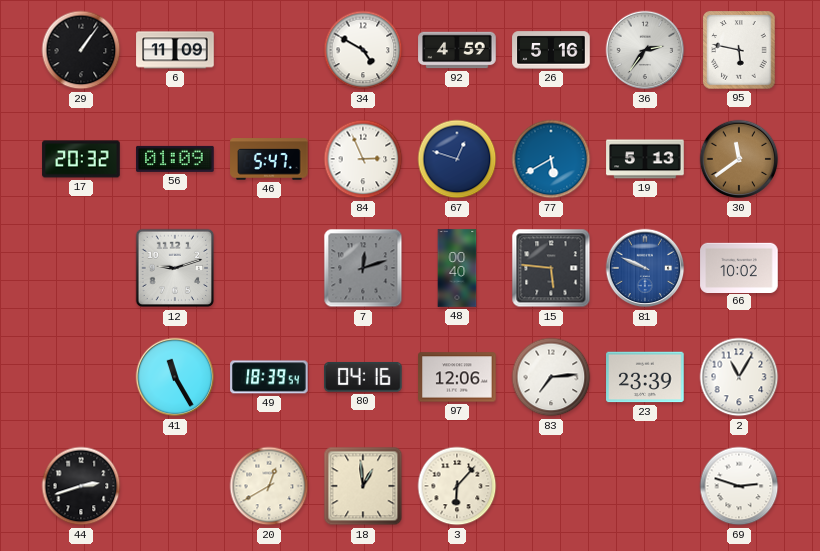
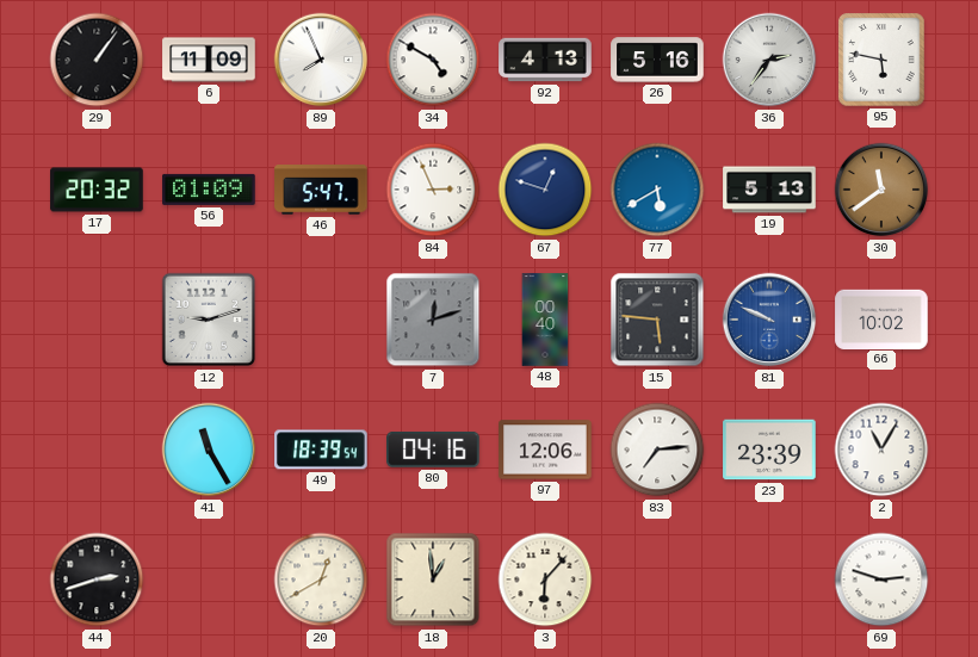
89: none -> 7:56 (321, 60)
92: 4:59 -> 4:13 (545, 60)
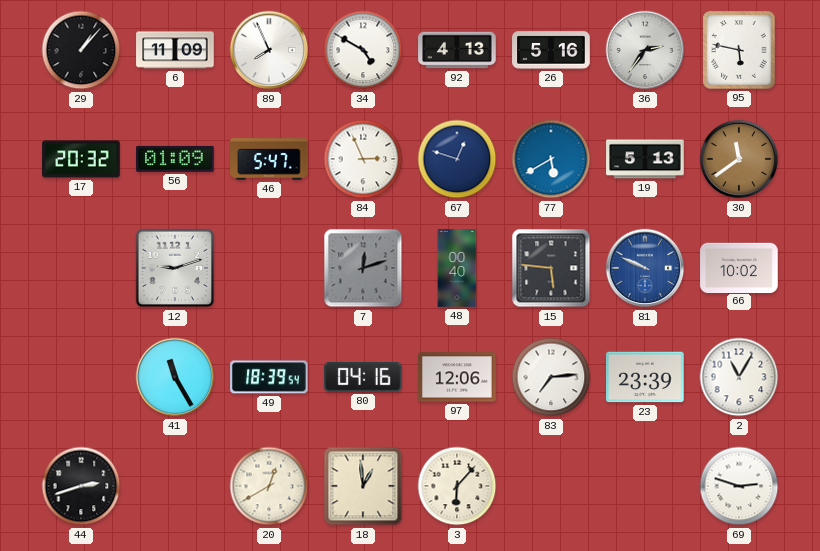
29: 1:06 -> 1:07 (81, 50)
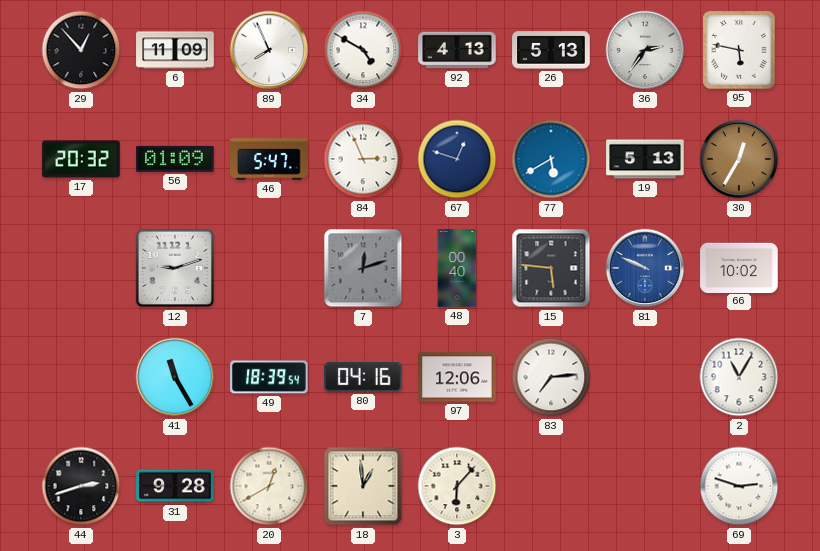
29: 1:07 -> 12:53 (81, 50)
26: 5:16 -> 5:13 (551, 50)
30: 11:39 -> 12:35 (739, 159)
23: 23:39 -> none (645, 377)
31: none -> 9:28 (175, 486)
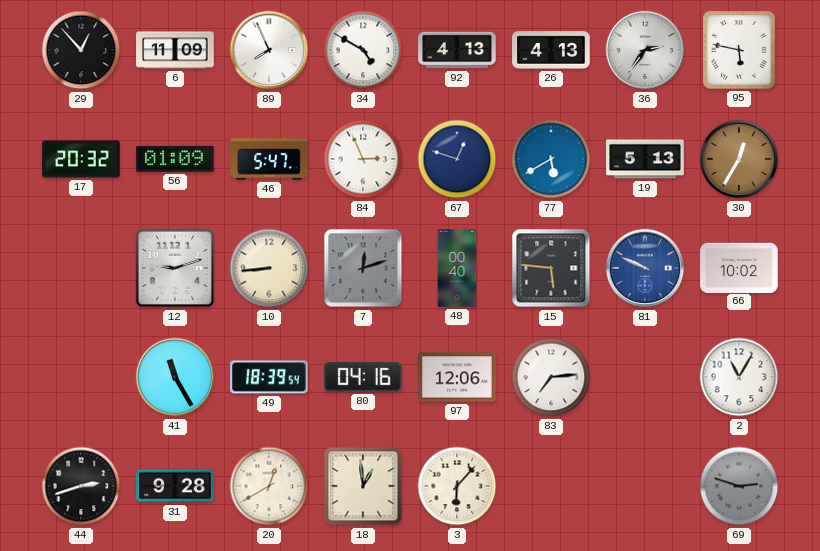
26: 5:13 -> 4:13 (551, 50)
10: none -> 8:44 (269, 268)
69 dial: white -> grey (739, 486)
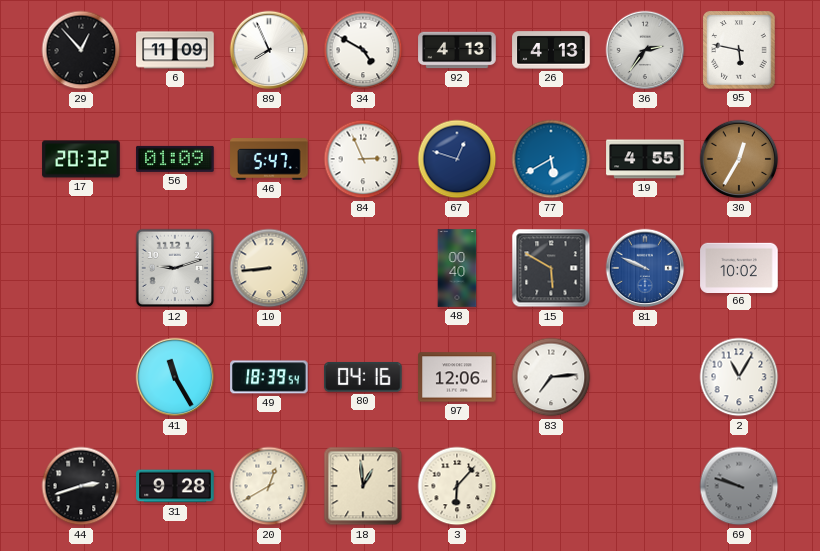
19: 5:13 -> 4:55 (645, 159)
7: 12:12 -> none (363, 268)
15: 5:46 -> 5:50 (551, 268)
69: 2:48 -> 9:48 (739, 486)
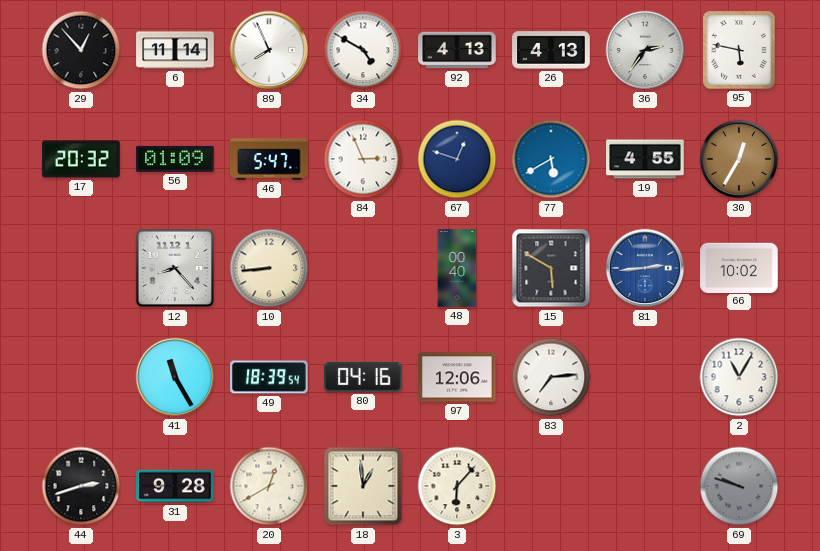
6: 11:09 -> 11:14 (175, 50)
12: 9:12 -> 8:23 (175, 268)
81: 9:49 -> 2:44 (645, 268)
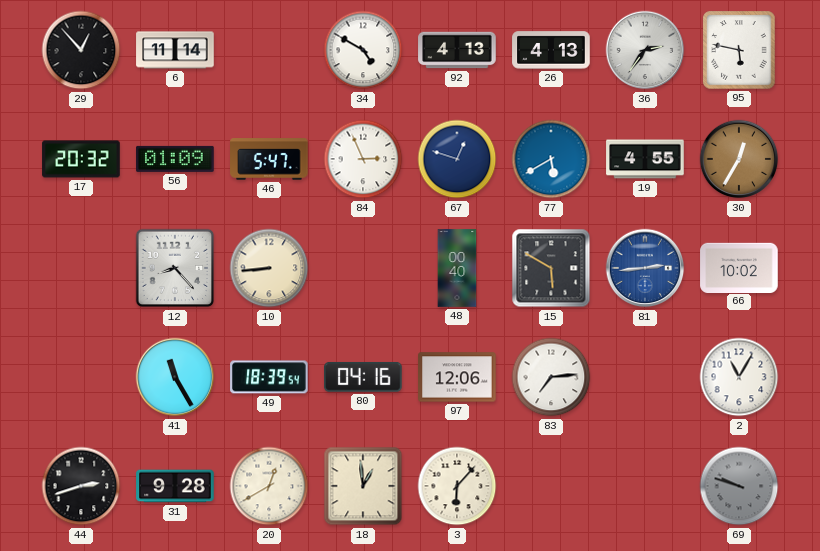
89: 7:56 -> none (269, 50)
